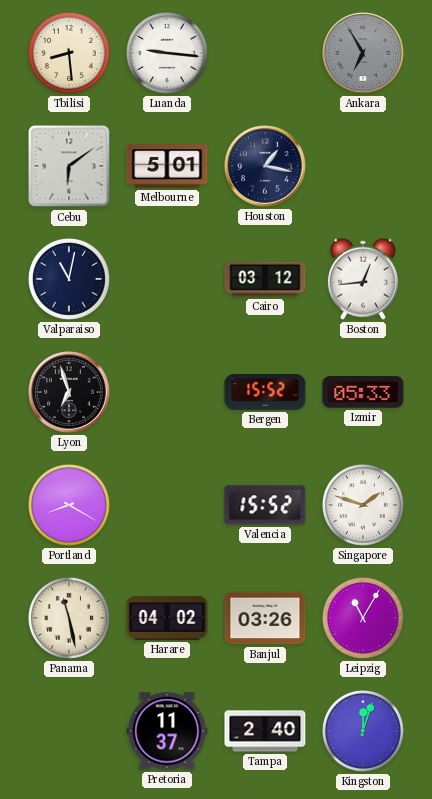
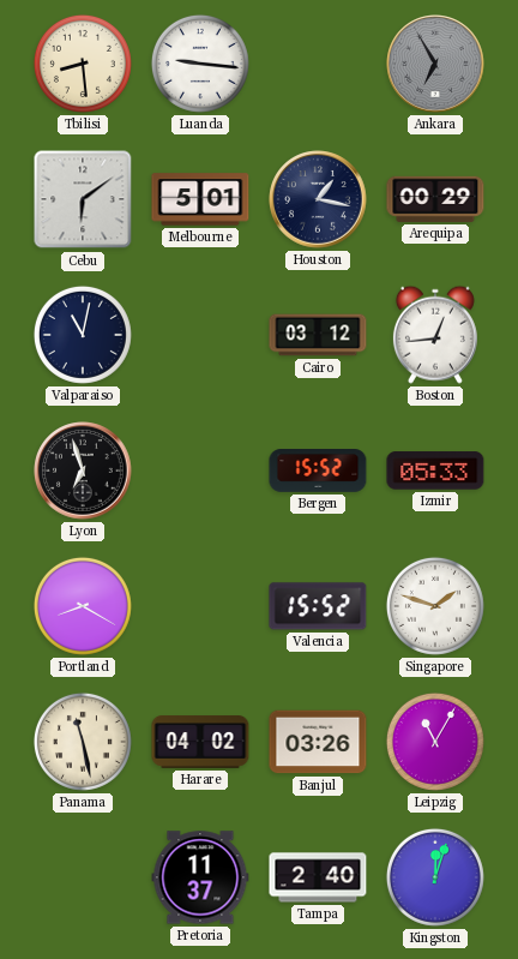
Arequipa: none -> 00:29 (435, 199)
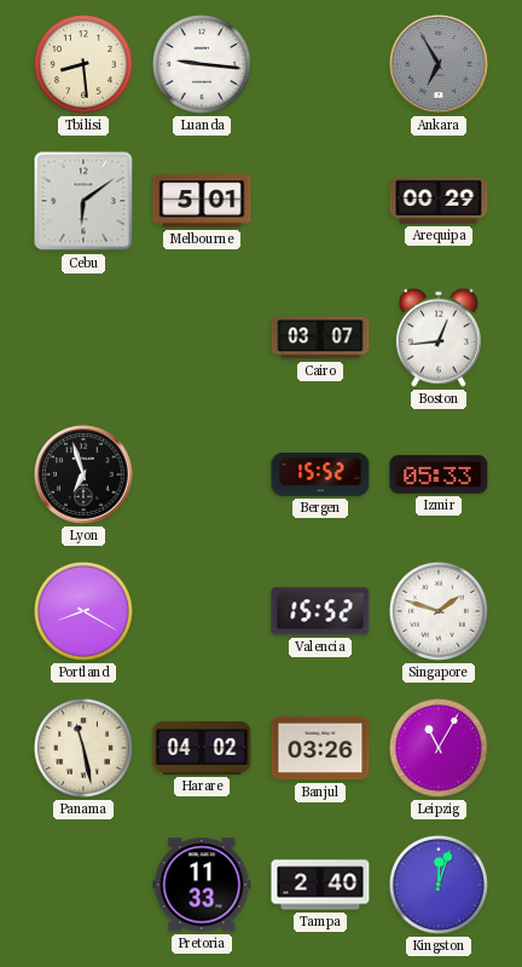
Houston: 1:17 -> none (318, 199)
Valparaiso: 11:02 -> none (83, 335)
Cairo: 03:12 -> 03:07 (320, 338)
Pretoria: 11:37 -> 11:33 (202, 885)
